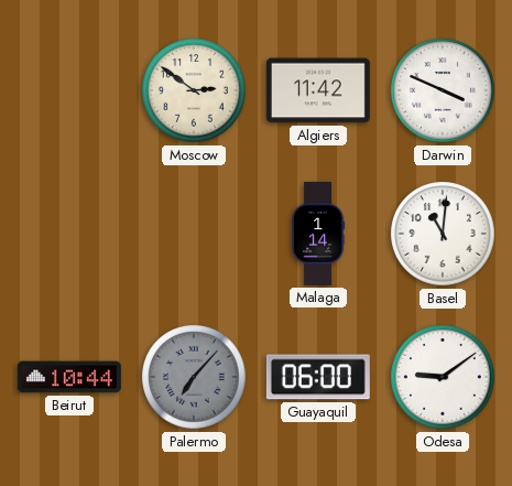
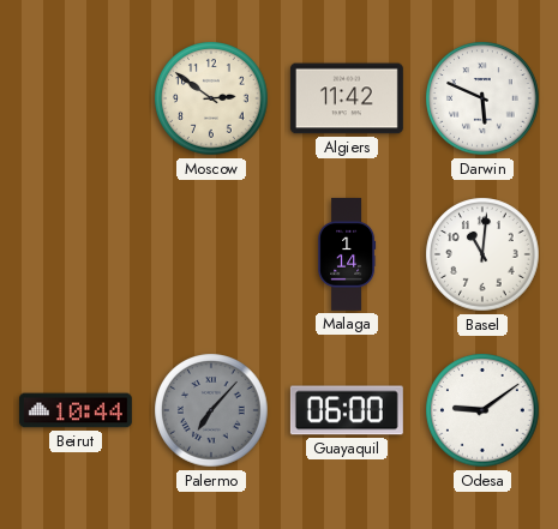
Darwin: 3:49 -> 5:49 (482, 98)
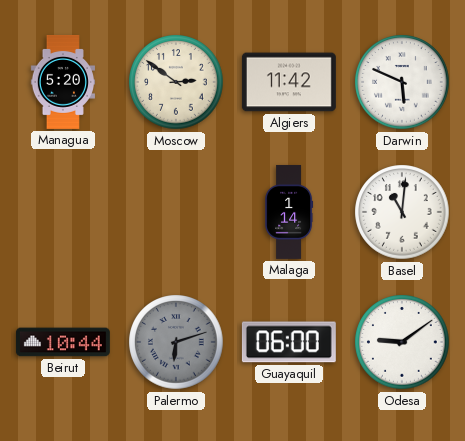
Managua: none -> 5:20 (62, 82)
Palermo: 7:07 -> 6:12 (176, 342)
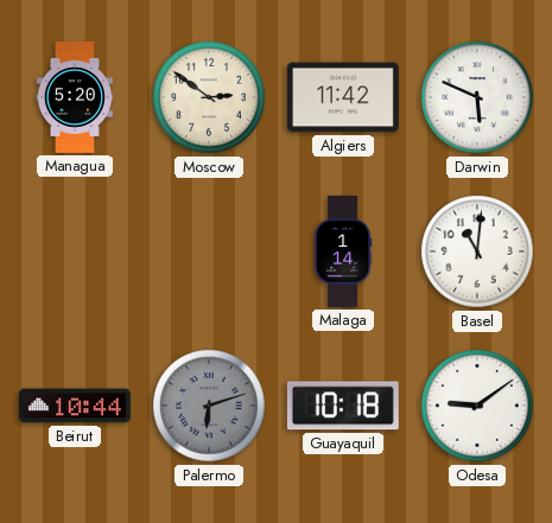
Guayaquil: 06:00 -> 10:18 (343, 406)
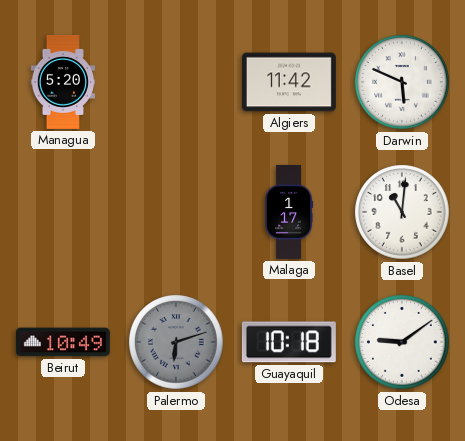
Moscow: 2:51 -> none (209, 97)
Malaga: 1:14 -> 1:17 (289, 212)
Beirut: 10:44 -> 10:49 (63, 342)
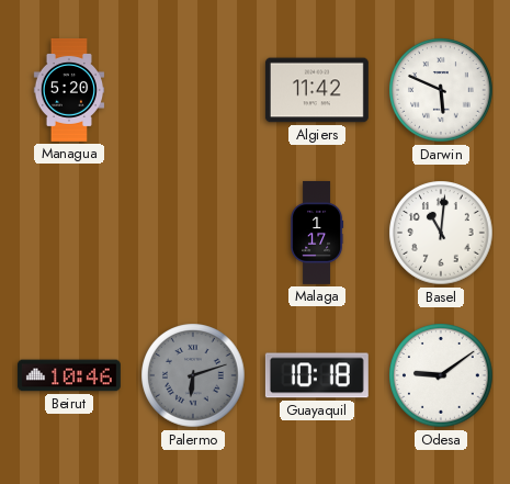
Beirut: 10:49 -> 10:46 (69, 375)
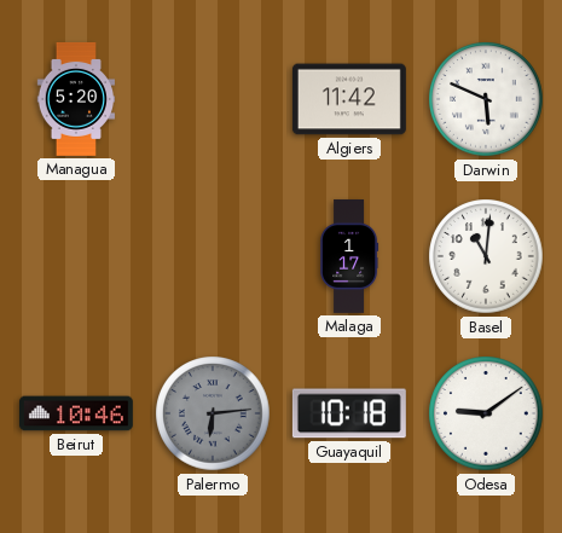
Palermo: 6:12 -> 6:14 (213, 413)
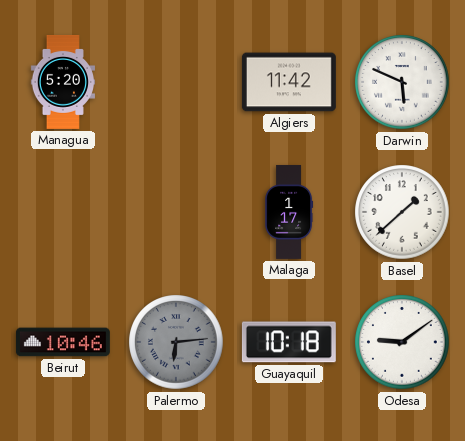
Basel: 11:01 -> 1:38 (402, 212)
